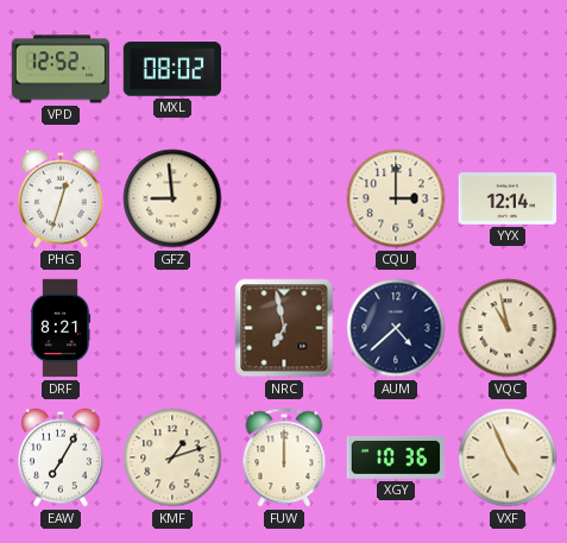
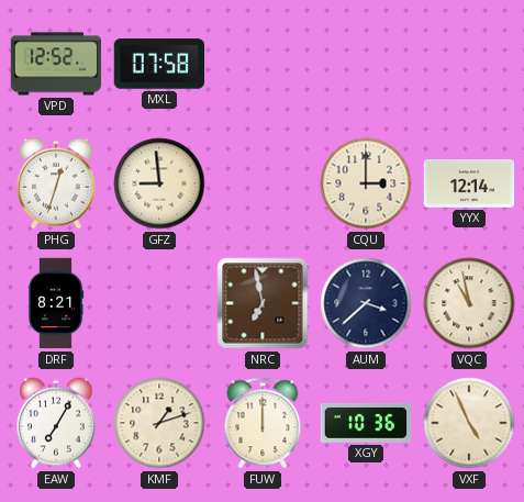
MXL: 08:02 -> 07:58 (159, 64)
AUM: 4:38 -> 3:38 (366, 303)
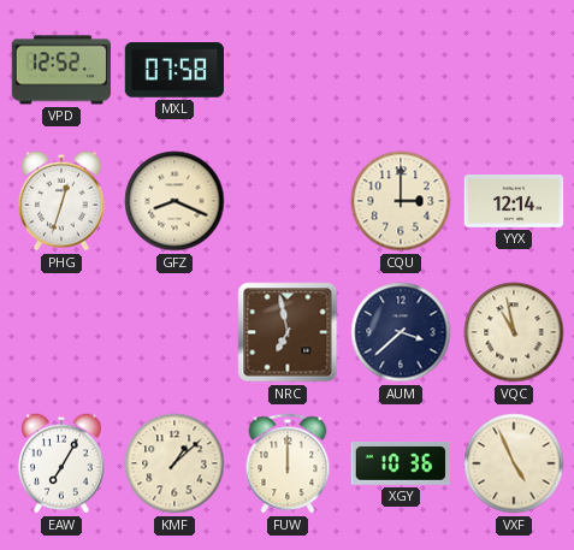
GFZ: 8:59 -> 8:19 (174, 201)
DRF: 8:21 -> none (56, 303)
KMF: 1:12 -> 1:08 (174, 463)
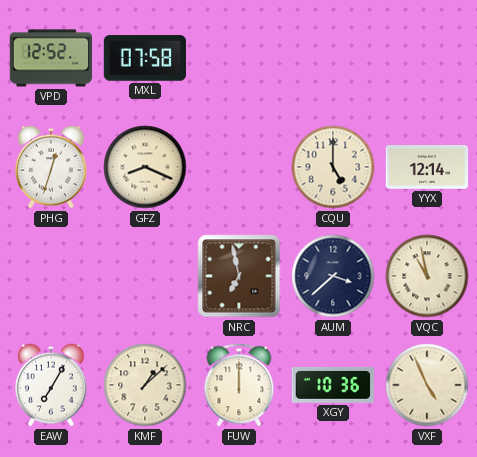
CQU: 3:00 -> 5:00 (333, 167)
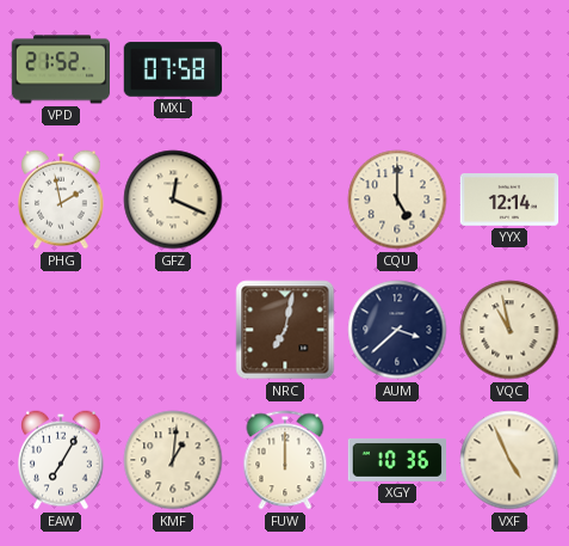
VPD: 12:52 -> 21:52 (60, 69)
PHG: 12:33 -> 1:58 (62, 200)
GFZ: 8:19 -> 12:19 (173, 200)
NRC: 6:58 -> 7:02 (285, 330)
KMF: 1:08 -> 1:01 (173, 460)
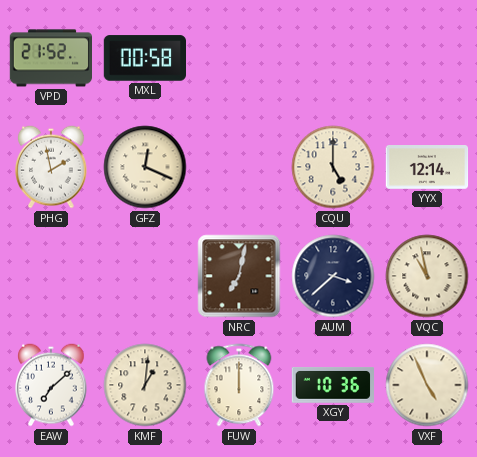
MXL: 07:58 -> 00:58 (145, 58)
EAW: 7:05 -> 7:08 (52, 385)
